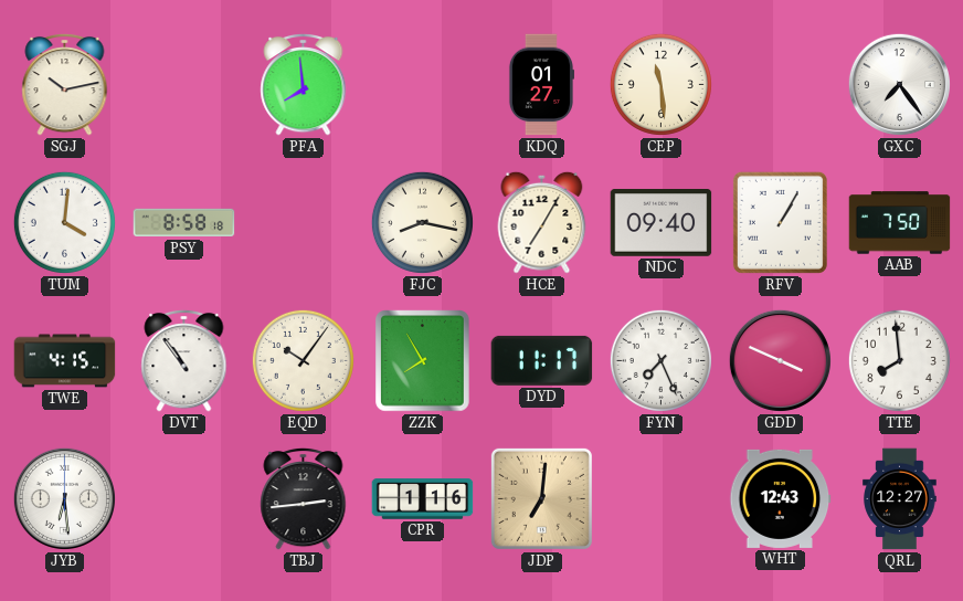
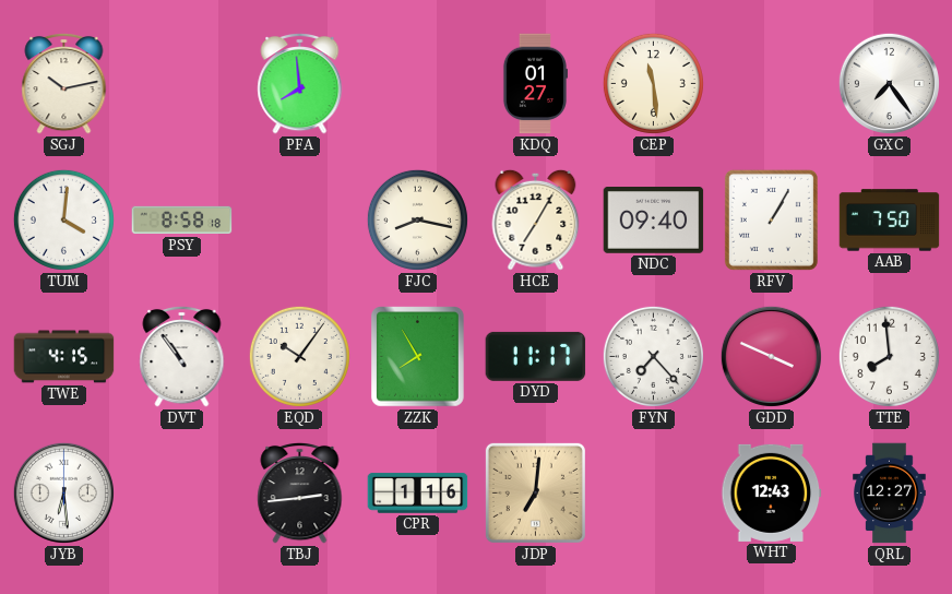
FYN: 7:26 -> 7:23 (653, 356)
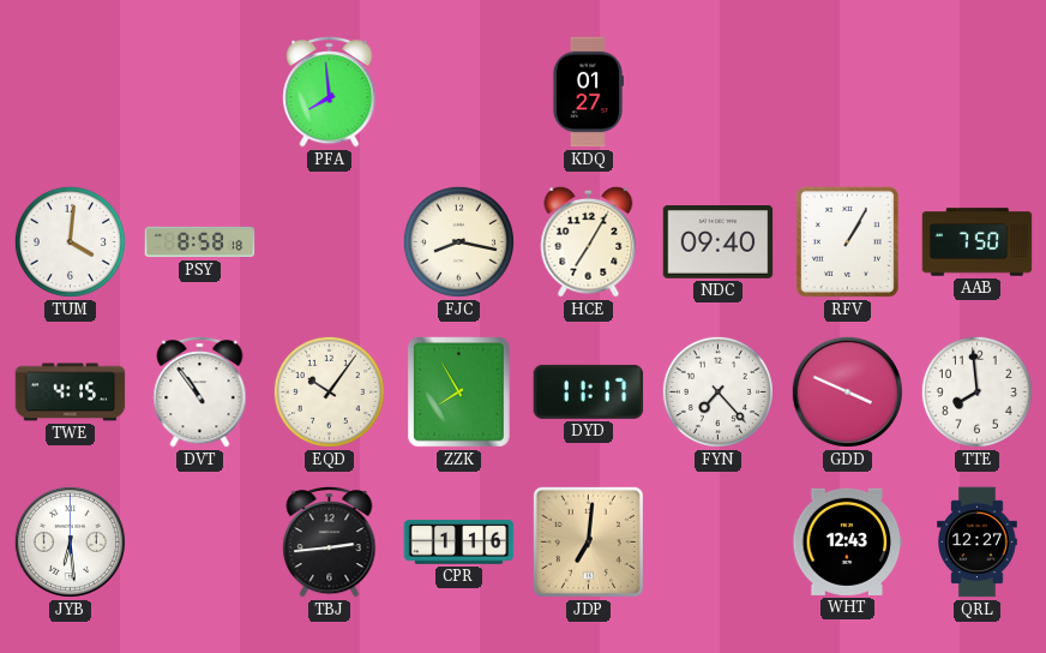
SGJ: 10:13 -> none (64, 83)
CEP: 11:29 -> none (653, 83)
GXC: 7:24 -> none (889, 83)
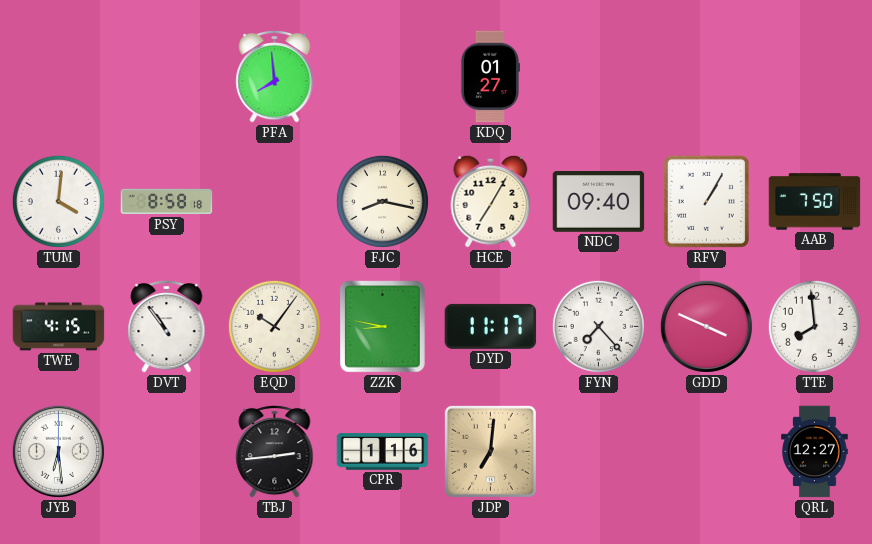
ZZK: 7:55 -> 8:47 (383, 327)
WHT: 12:43 -> none (848, 541)
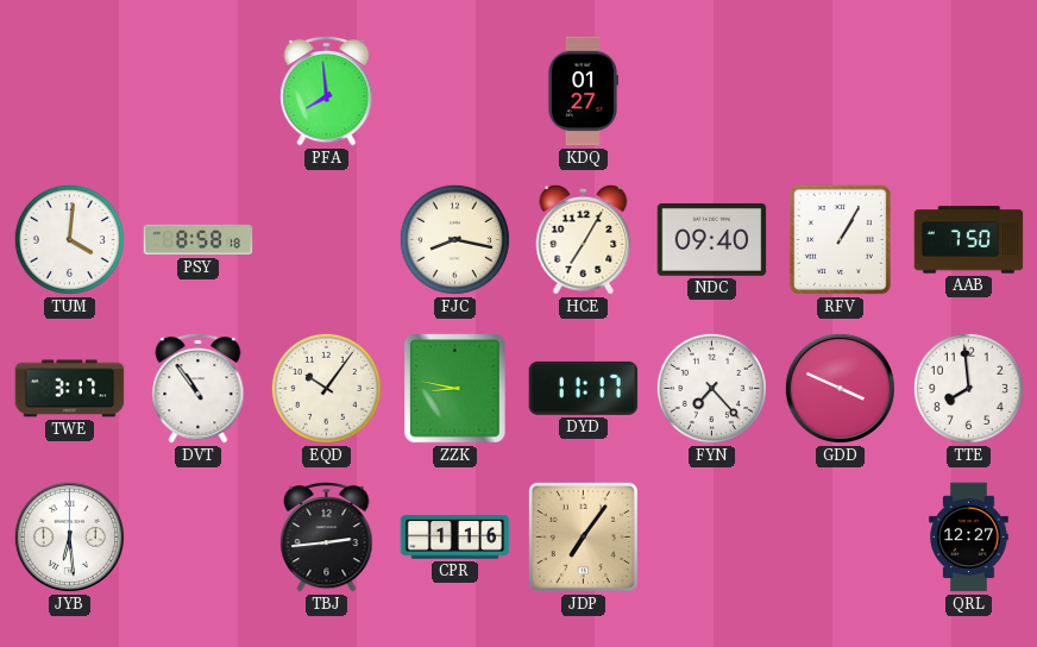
TWE: 4:15 -> 3:17 (70, 389)
JDP: 7:01 -> 7:06 (583, 536)
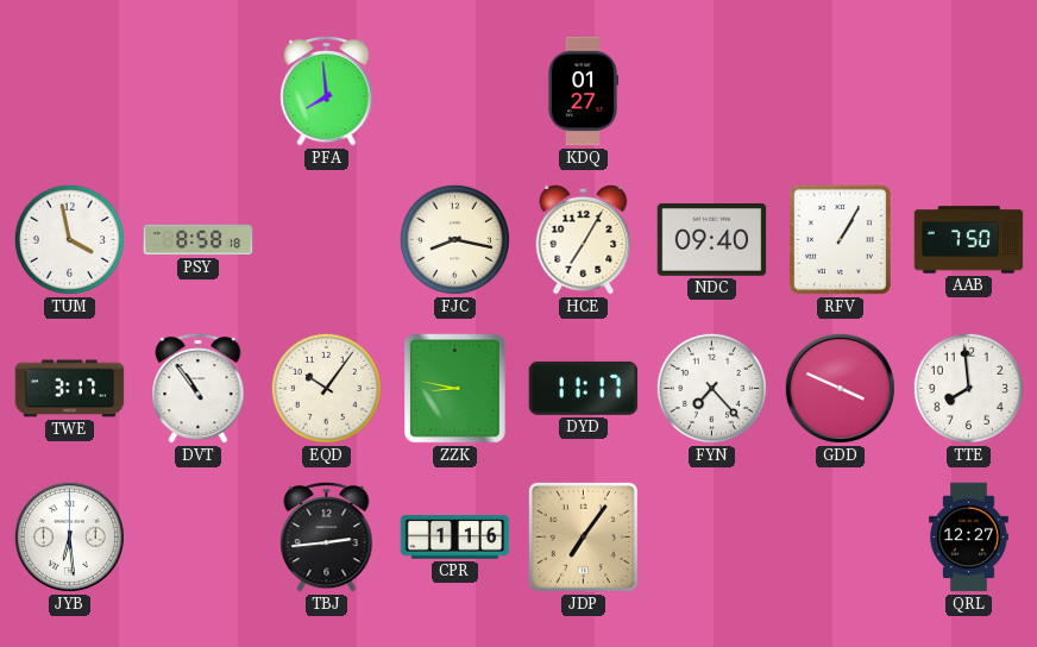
TUM: 4:01 -> 3:58 (69, 239)
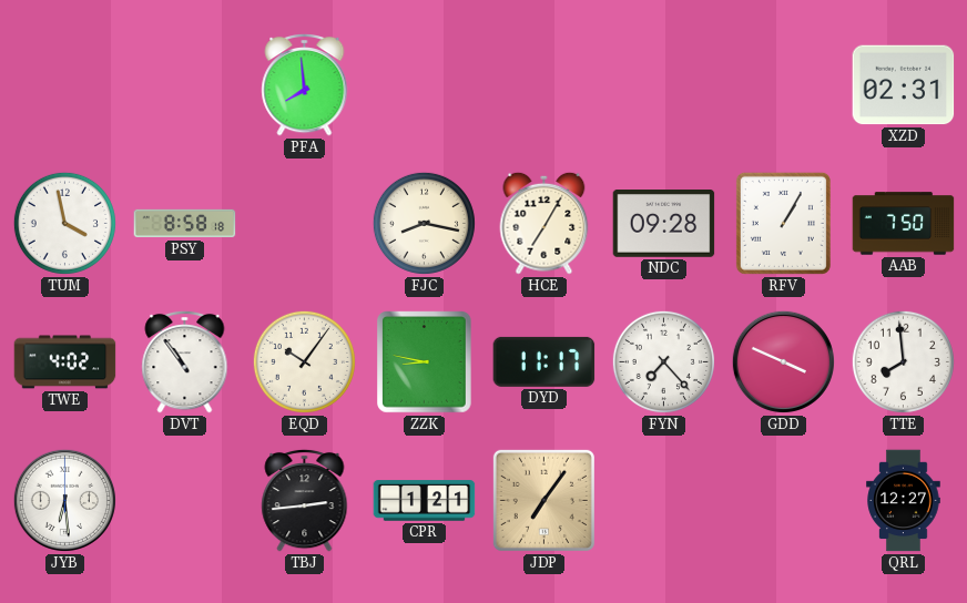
KDQ: 01:27 -> none (582, 92)
XZD: none -> 02:31 (904, 85)
NDC: 09:40 -> 09:28 (664, 224)
TWE: 3:17 -> 4:02 (65, 362)
CPR: 1:16 -> 1:21 (425, 501)
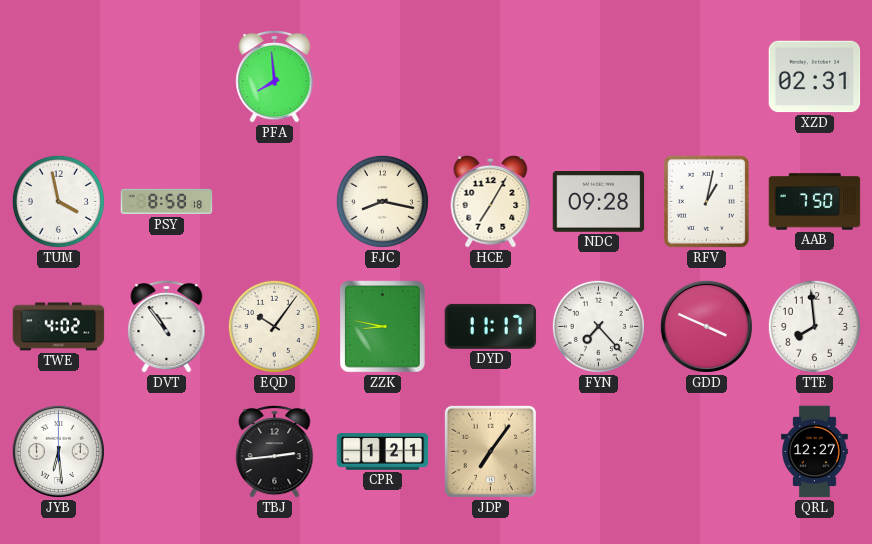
RFV: 1:05 -> 1:02 (706, 201)
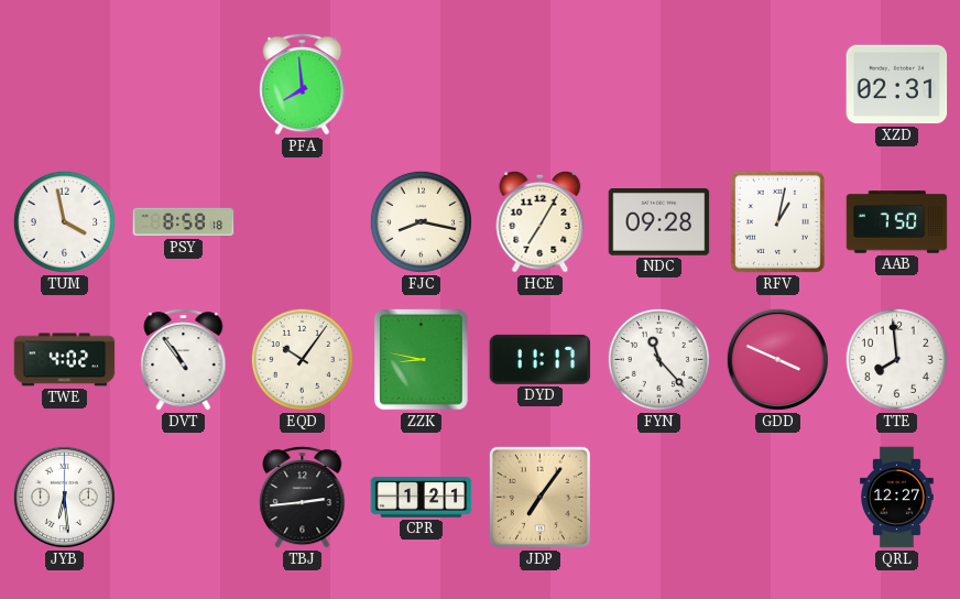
FYN: 7:23 -> 11:23 (658, 359)
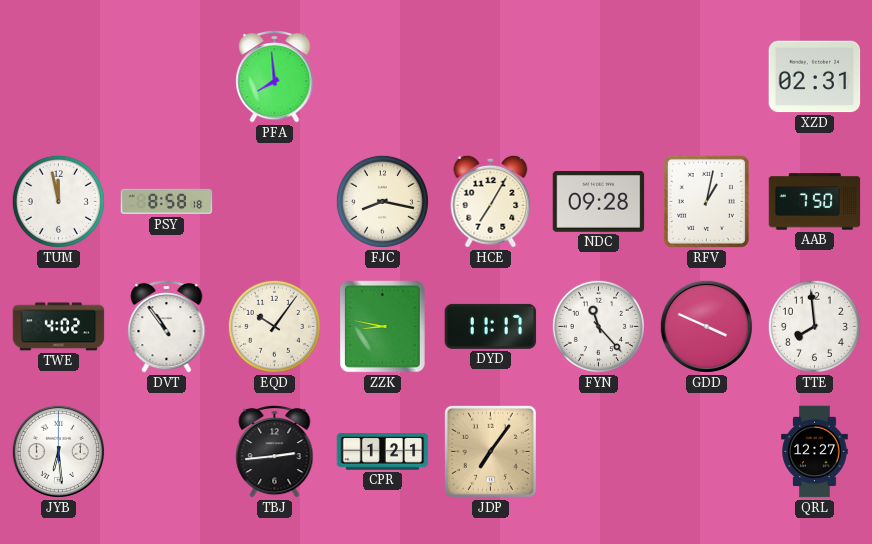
TUM: 3:58 -> 11:58 (58, 201)
